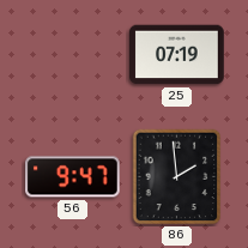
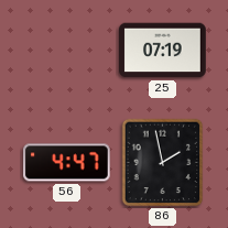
56: 9:47 -> 4:47 (67, 163)
86: 1:59 -> 1:58 (163, 163)
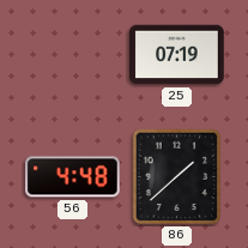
56: 4:47 -> 4:48 (73, 177)
86: 1:58 -> 1:38 (177, 177)
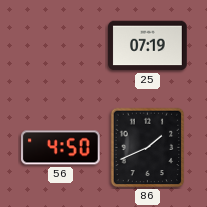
56: 4:48 -> 4:50 (61, 148)
86: 1:38 -> 1:41 (148, 148)
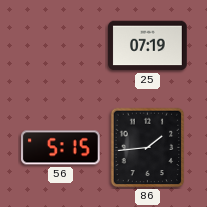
56: 4:50 -> 5:15 (61, 148)
86: 1:41 -> 1:44 (148, 148)
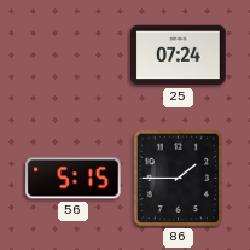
25: 07:19 -> 07:24 (179, 56)
86: 1:44 -> 1:45 (179, 179)
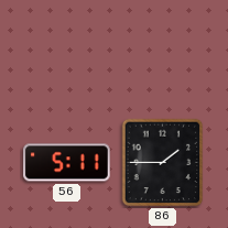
25: 07:24 -> none (179, 56)
56: 5:15 -> 5:11 (67, 163)
